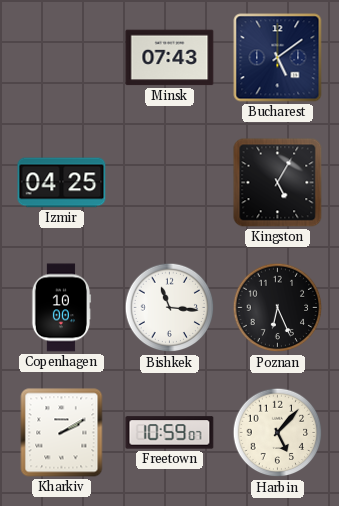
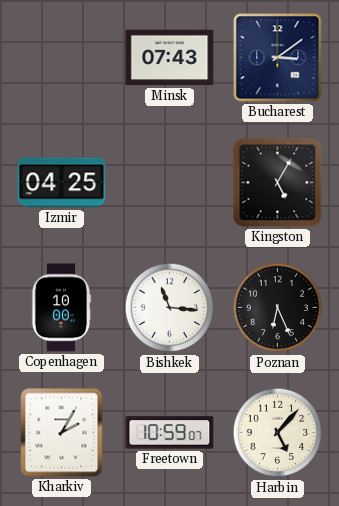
Bucharest: 5:09 -> 3:09 (278, 58)
Kharkiv: 2:10 -> 2:05 (62, 433)
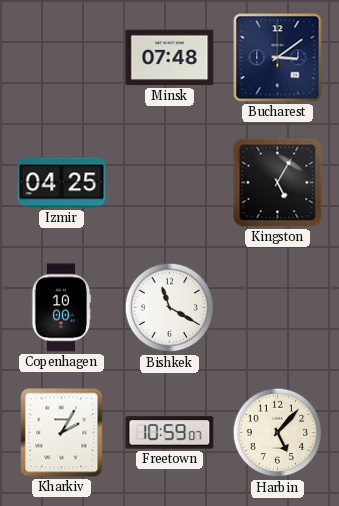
Minsk: 07:43 -> 07:48 (170, 58)
Bishkek: 11:16 -> 11:20 (170, 308)
Poznan: 6:26 -> none (278, 308)
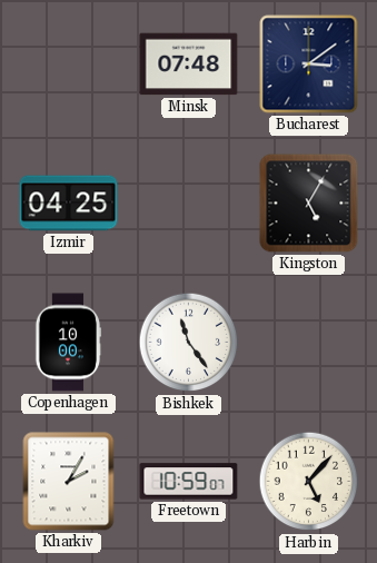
Bishkek: 11:20 -> 11:24 (189, 343)
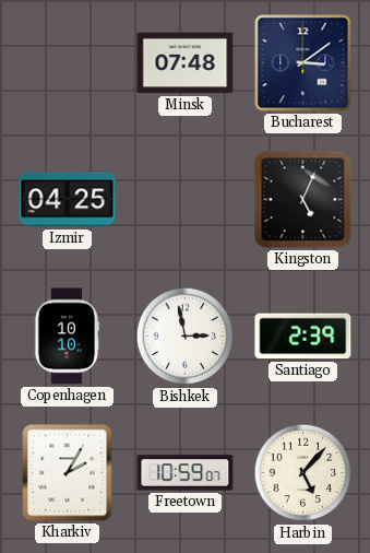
Kingston: 5:05 -> 5:04 (303, 200)
Copenhagen: 10:00 -> 10:10 (67, 337)
Bishkek: 11:24 -> 2:58 (186, 337)
Santiago: none -> 2:39 (303, 337)
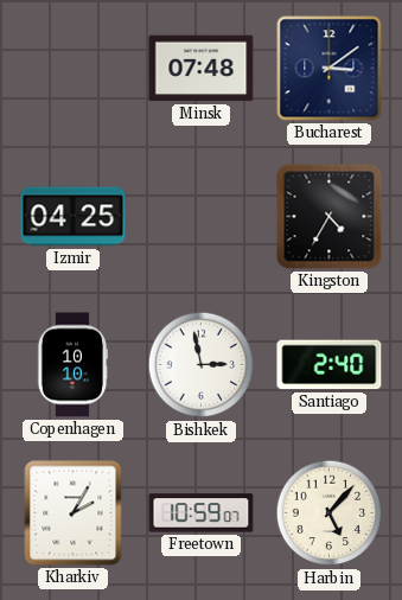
Kingston: 5:04 -> 4:35 (330, 217)
Santiago: 2:39 -> 2:40 (330, 365)
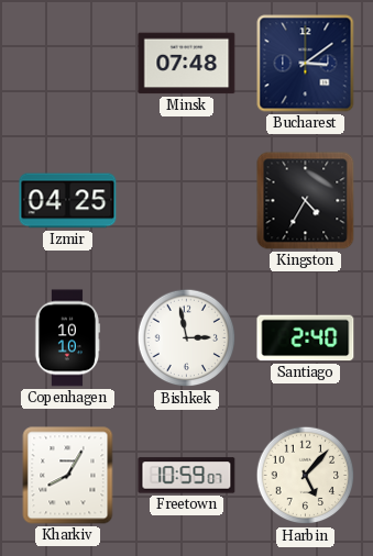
Kharkiv: 2:05 -> 8:05 (68, 476)
